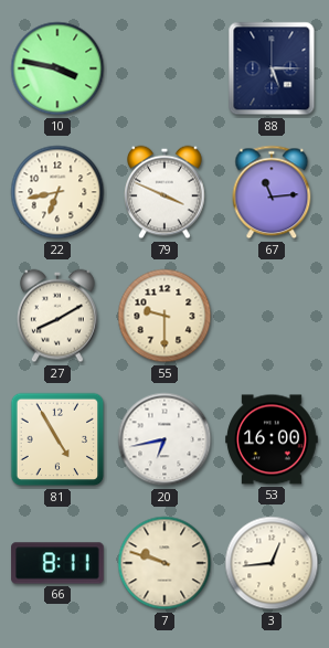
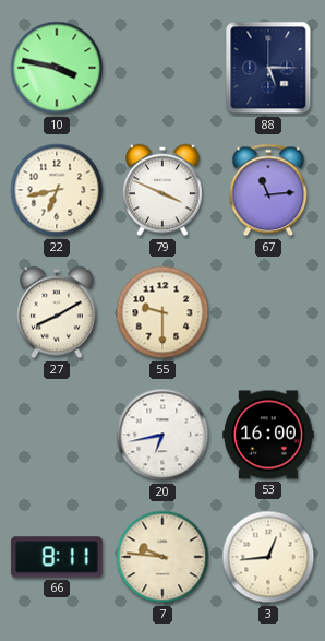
81: 4:55 -> none (57, 439)
7: 9:48 -> 9:46 (162, 557)
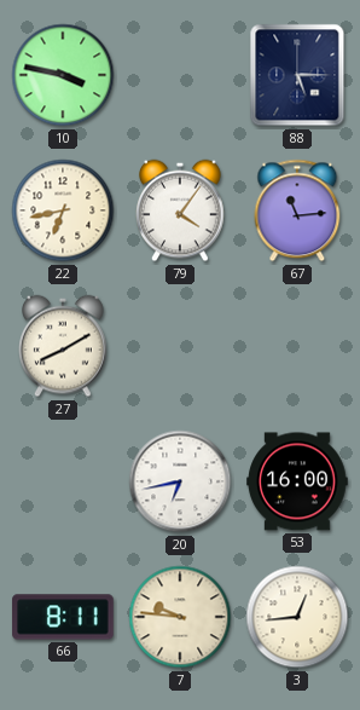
79: 3:49 -> 4:06 (180, 210)
55: 9:30 -> none (162, 312)
